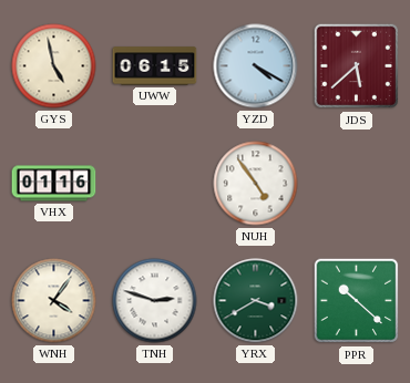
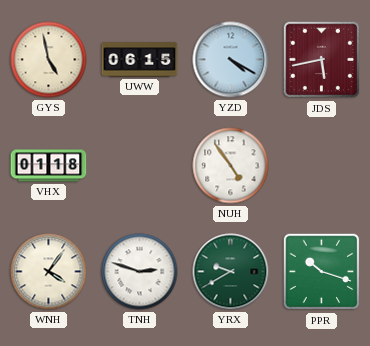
JDS: 5:38 -> 5:43 (322, 60)
VHX: 01:16 -> 01:18 (49, 166)
YRX: 3:40 -> 9:40 (231, 272)
PPR: 10:22 -> 10:18 (322, 272)
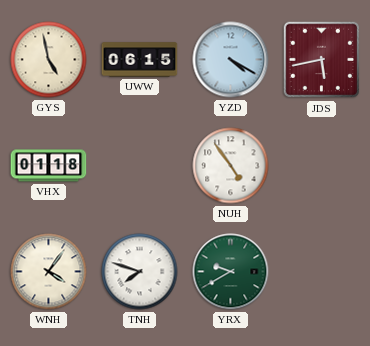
TNH: 2:48 -> 7:48 (140, 272)
PPR: 10:18 -> none (322, 272)
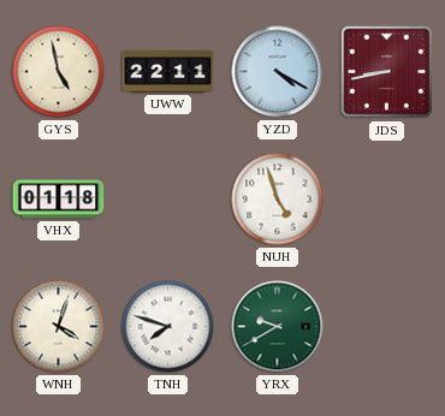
UWW: 06:15 -> 22:11 (168, 72)
JDS: 5:43 -> 8:43 (387, 72)
NUH: 4:54 -> 4:57 (278, 200)
WNH: 4:06 -> 4:03 (59, 327)
